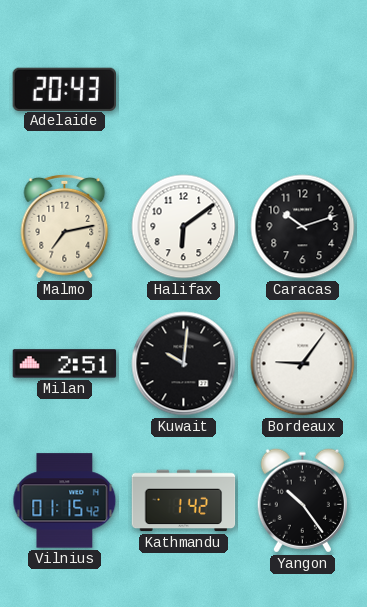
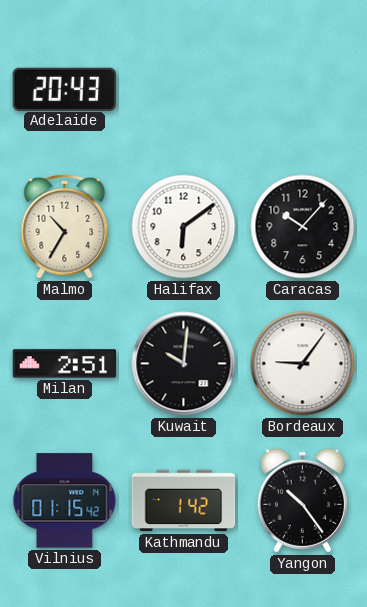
Malmo: 7:13 -> 10:35 (65, 226)
Caracas: 10:12 -> 10:07 (303, 227)
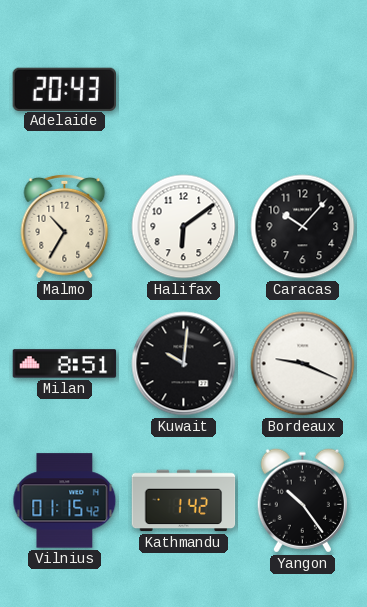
Milan: 2:51 -> 8:51 (65, 364)
Bordeaux: 9:06 -> 9:19 (303, 364)
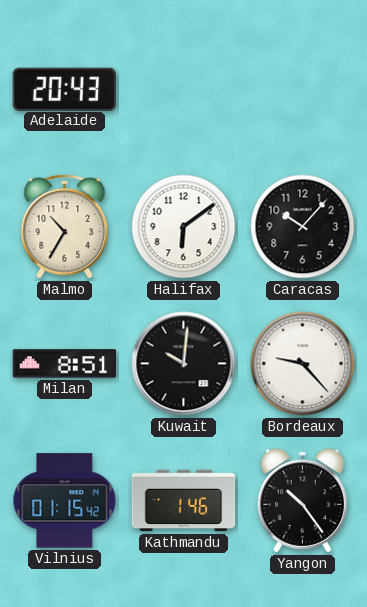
Bordeaux: 9:19 -> 9:23 (303, 364)
Kathmandu: 1:42 -> 1:46 (184, 501)
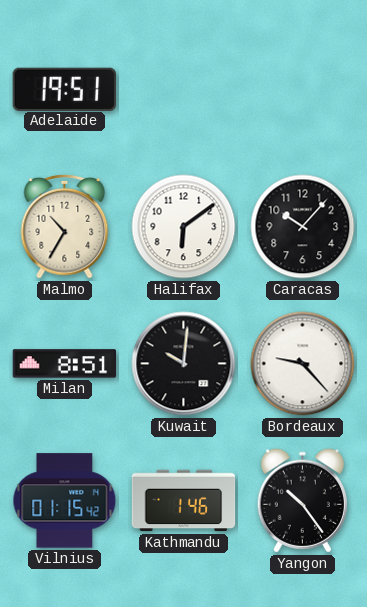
Adelaide: 20:43 -> 19:51 (64, 89)
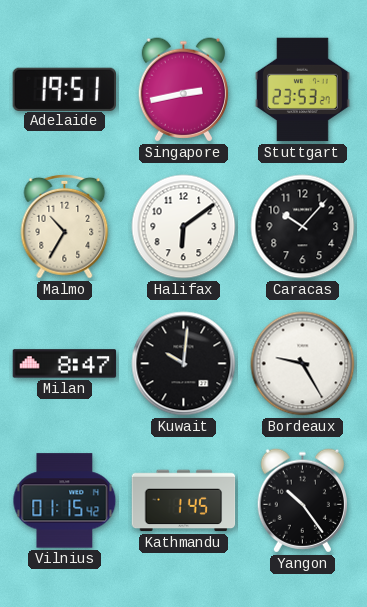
Singapore: none -> 2:43 (183, 90)
Stuttgart: none -> 23:53 (302, 90)
Milan: 8:51 -> 8:47 (65, 364)
Bordeaux: 9:23 -> 9:25 (303, 364)
Kathmandu: 1:46 -> 1:45 (184, 501)
